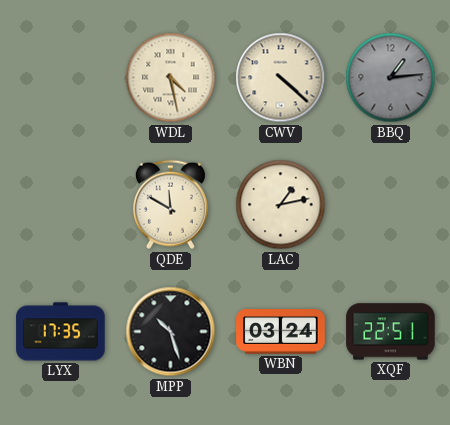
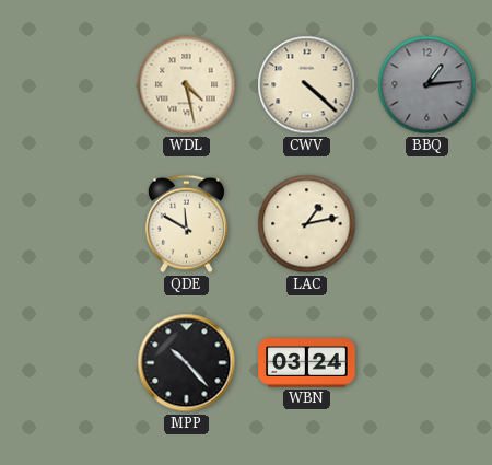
LYX: 17:35 -> none (61, 332)
MPP: 10:27 -> 10:23 (187, 363)
XQF: 22:51 -> none (391, 332)
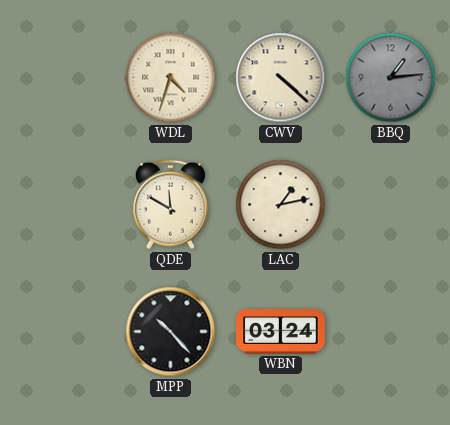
WDL: 4:28 -> 4:33 (171, 78)
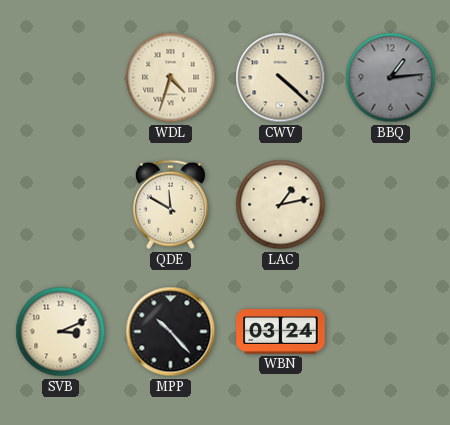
SVB: none -> 3:11 (61, 332)
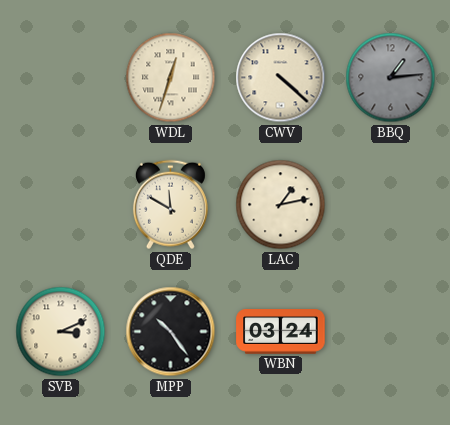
WDL: 4:33 -> 12:33 (171, 78)
MPP: 10:23 -> 10:24 (171, 332)
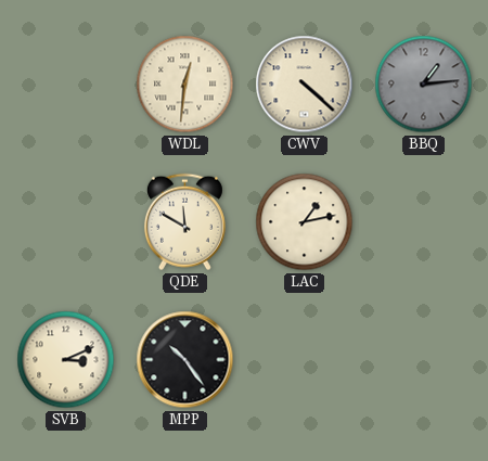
WDL: 12:33 -> 12:31 (185, 85)
WBN: 03:24 -> none (281, 332)
